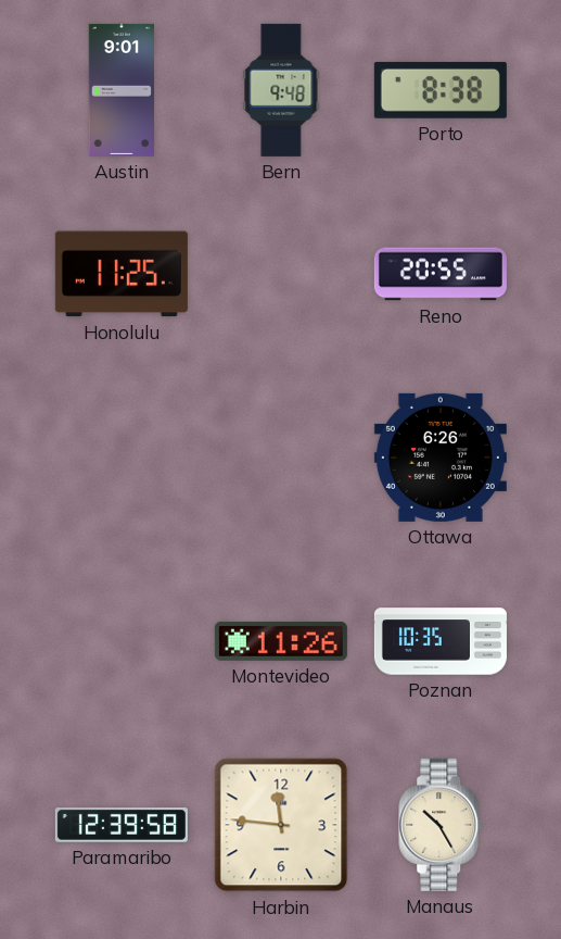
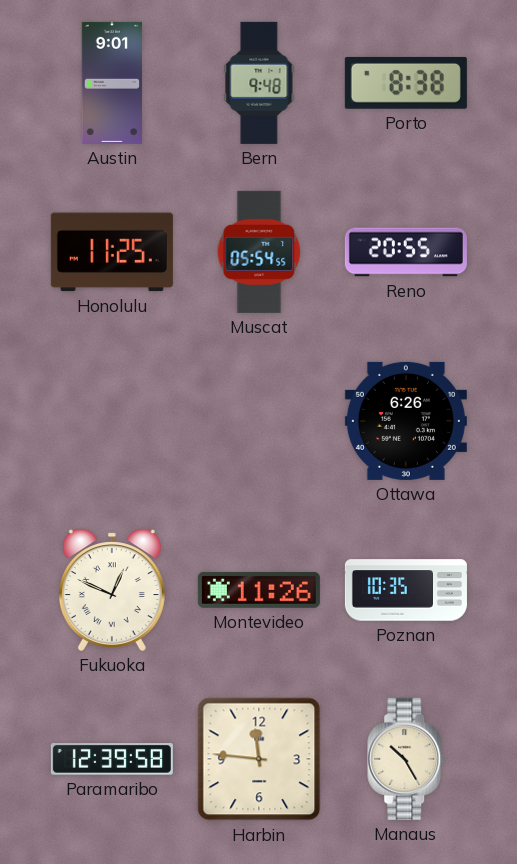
Muscat: none -> 05:54 (259, 252)
Fukuoka: none -> 12:49 (112, 590)
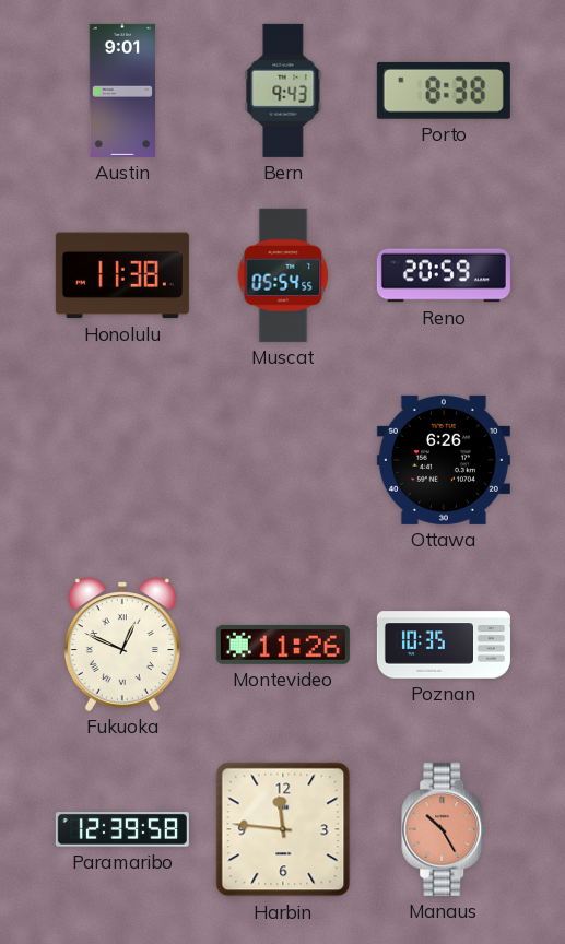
Bern: 9:48 -> 9:43 (283, 91)
Honolulu: 11:25 -> 11:38 (122, 275)
Reno: 20:55 -> 20:59 (444, 275)
Manaus dial: cream -> salmon (445, 829)
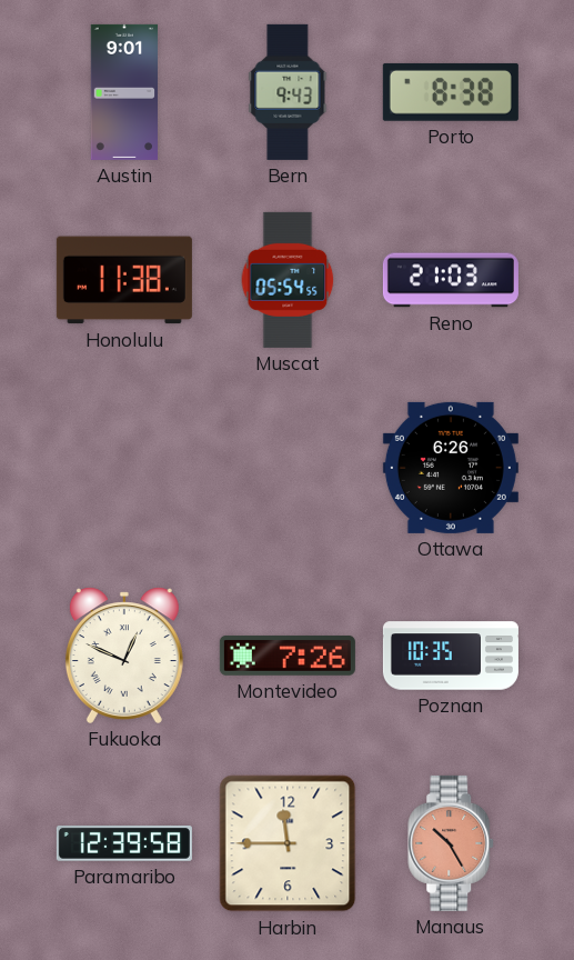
Reno: 20:59 -> 21:03 (451, 280)
Montevideo: 11:26 -> 7:26 (288, 656)
Harbin: 11:46 -> 11:45 (288, 843)
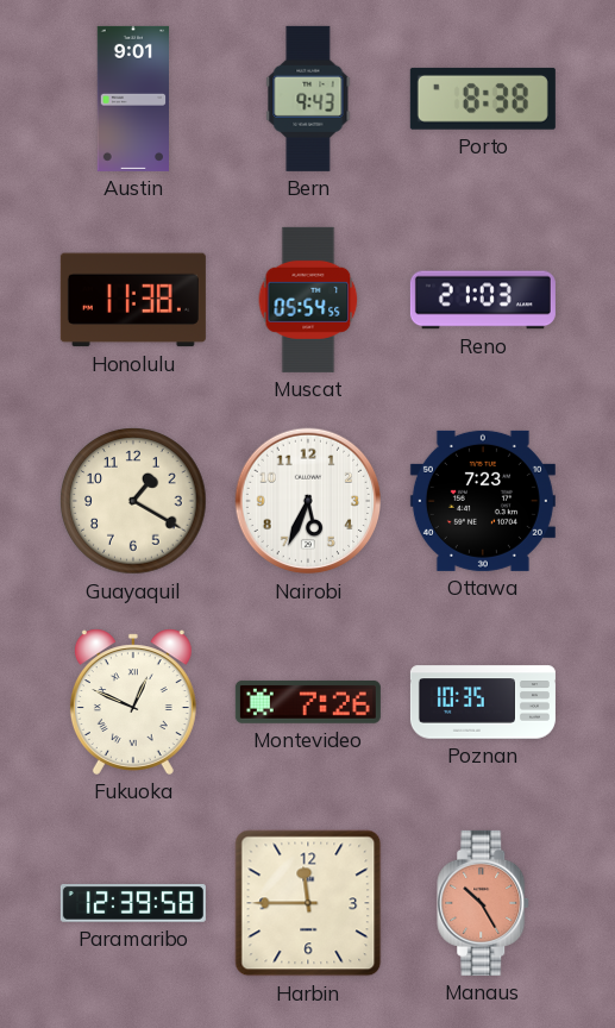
Guayaquil: none -> 1:20 (133, 501)
Nairobi: none -> 5:34 (308, 501)
Ottawa: 6:26 -> 7:23 (483, 501)
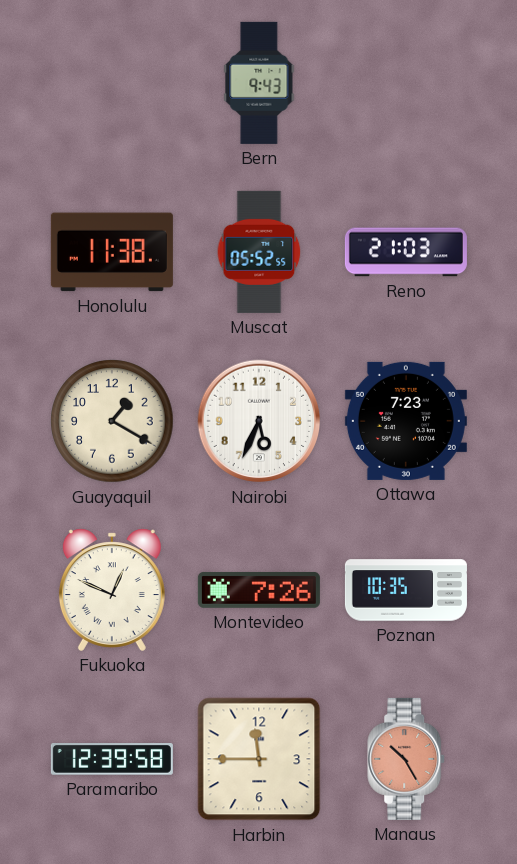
Austin: 9:01 -> none (132, 99)
Porto: 8:38 -> none (483, 99)
Muscat: 05:54 -> 05:52 (259, 252)
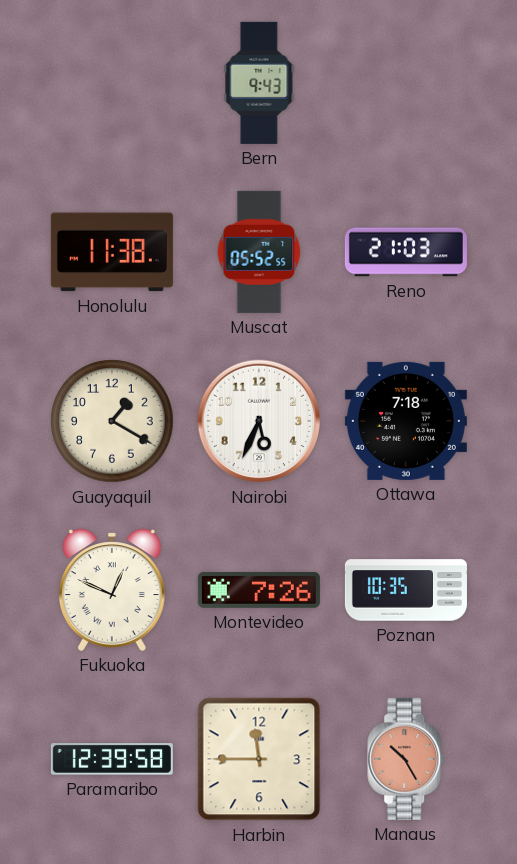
Ottawa: 7:23 -> 7:18 (406, 421)
